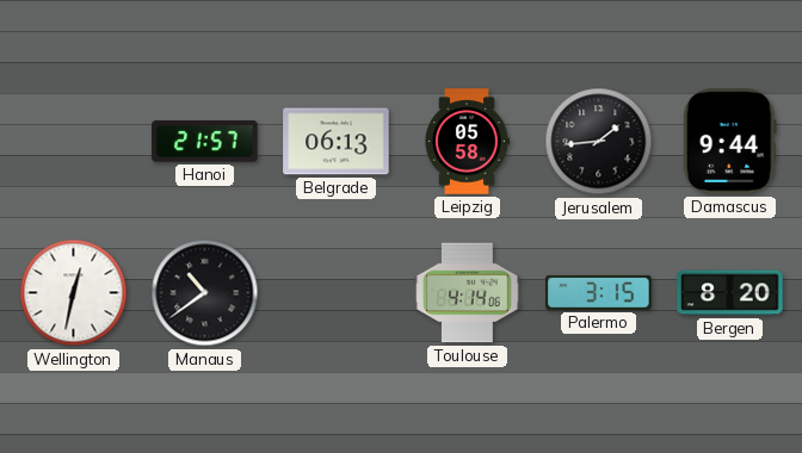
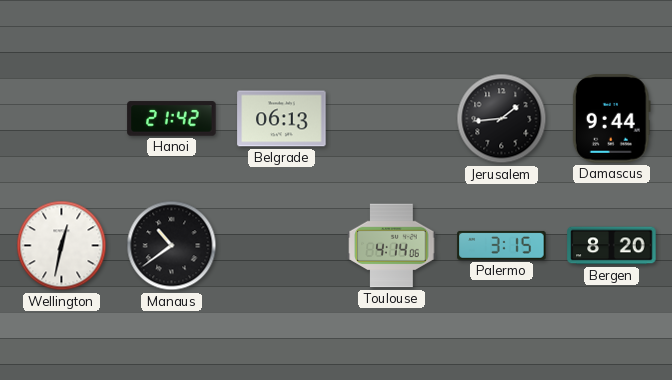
Hanoi: 21:57 -> 21:42 (172, 119)
Leipzig: 05:58 -> none (467, 142)
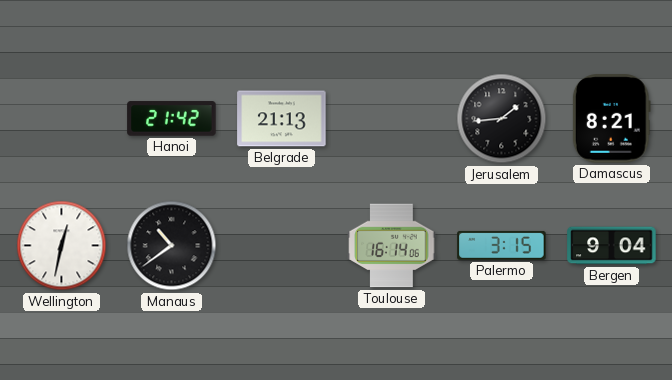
Belgrade: 06:13 -> 21:13 (282, 119)
Damascus: 9:44 -> 8:21 (611, 119)
Toulouse: 4:14 -> 16:14 (392, 246)
Bergen: 8:20 -> 9:04 (612, 246)
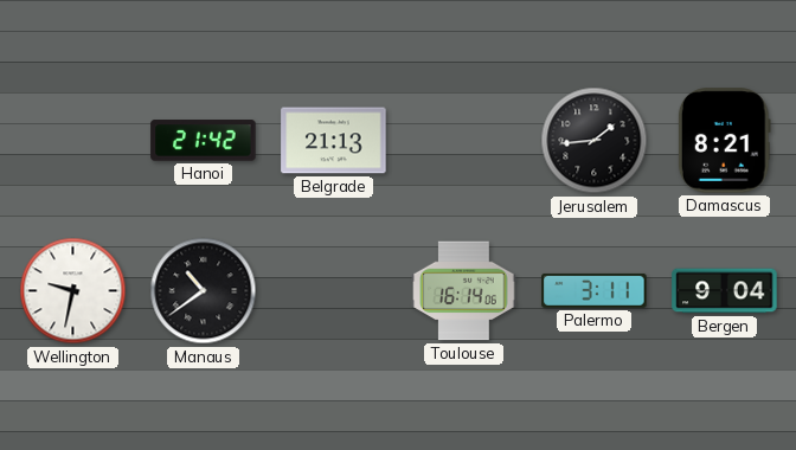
Wellington: 12:32 -> 9:32 (73, 291)
Palermo: 3:15 -> 3:11 (595, 290)
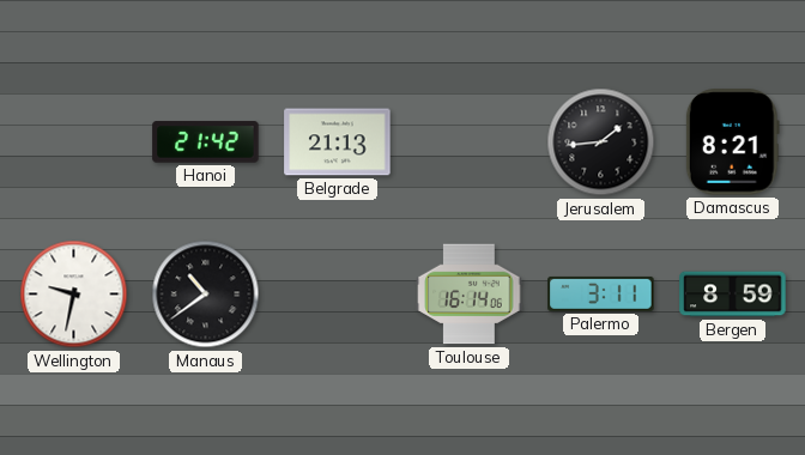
Bergen: 9:04 -> 8:59 (733, 295)
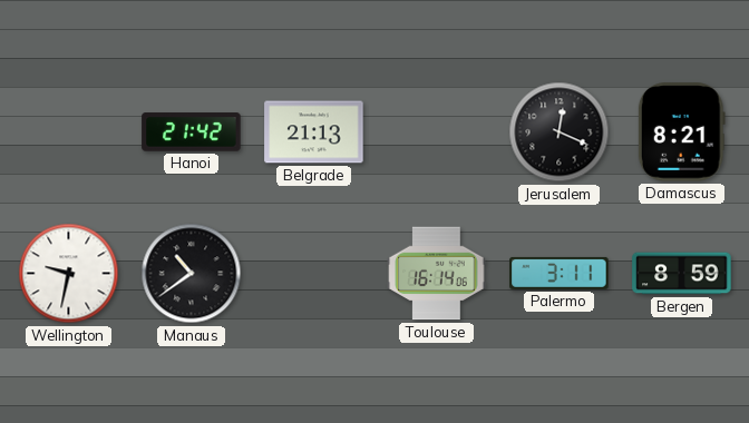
Jerusalem: 1:44 -> 12:19 (560, 132)
